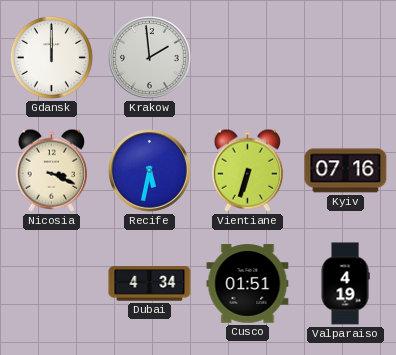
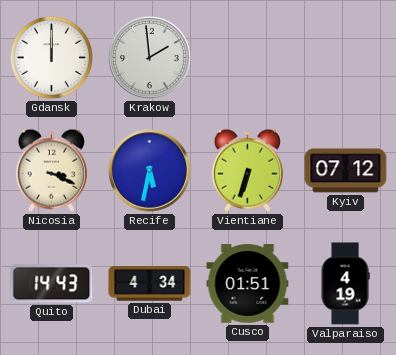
Kyiv: 07:16 -> 07:12 (346, 171)
Quito: none -> 14:43 (52, 284)
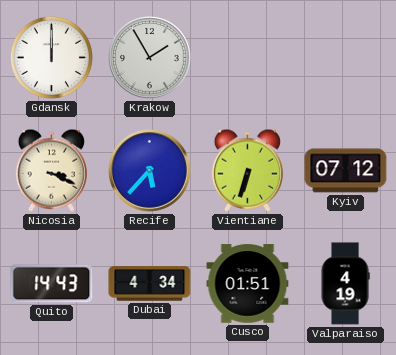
Krakow: 1:59 -> 1:55 (150, 58)
Recife: 5:32 -> 5:37 (150, 171)
